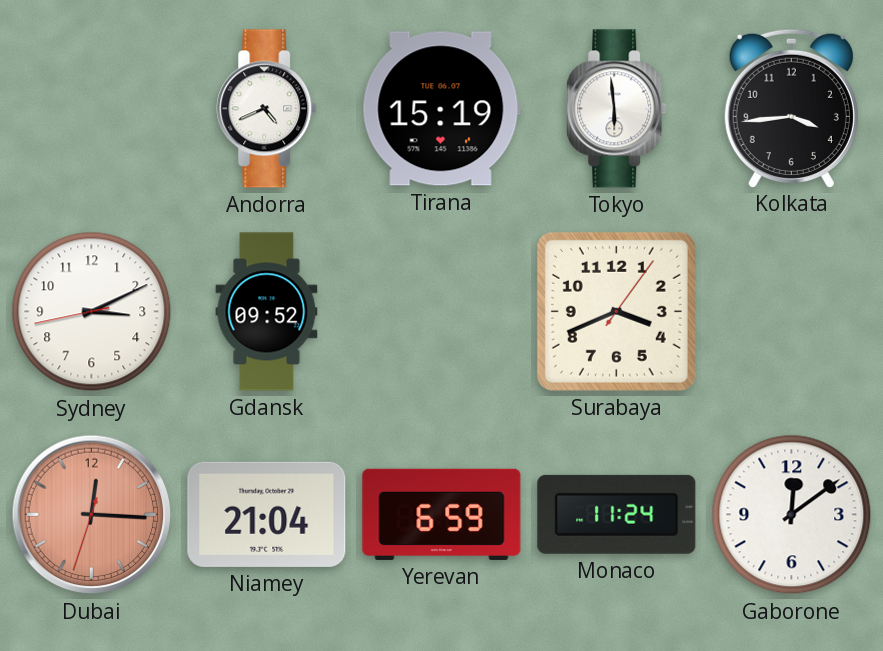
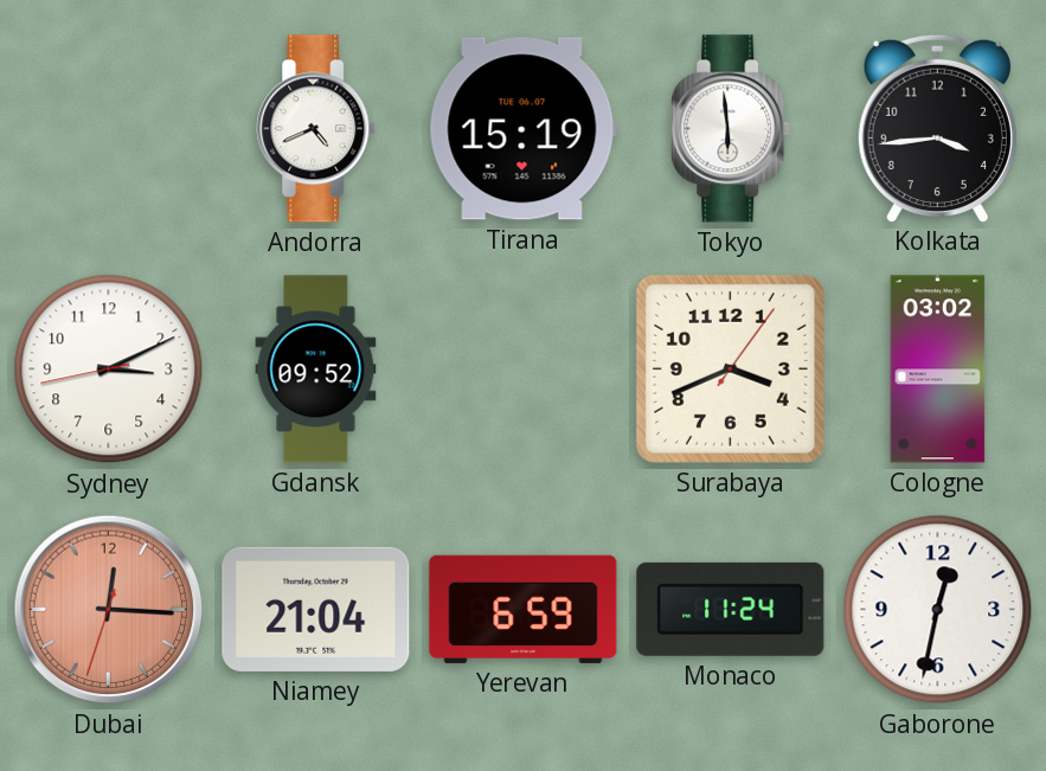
Cologne: none -> 03:02 (938, 370)
Gaborone: 12:09 -> 12:32 (938, 610)
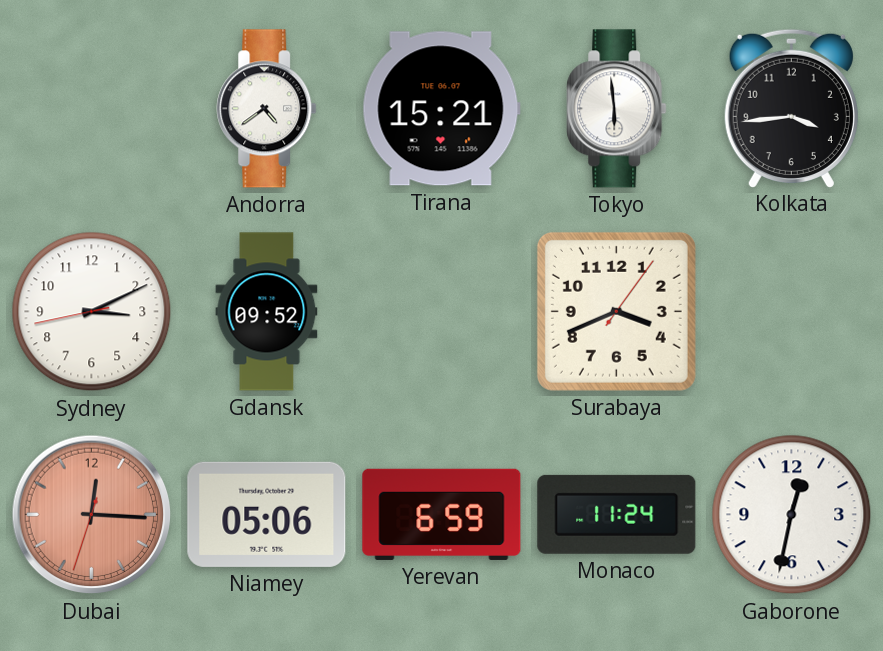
Andorra: 4:41 -> 4:39 (267, 109)
Tirana: 15:19 -> 15:21 (441, 109)
Cologne: 03:02 -> none (938, 370)
Niamey: 21:04 -> 05:06 (267, 514)
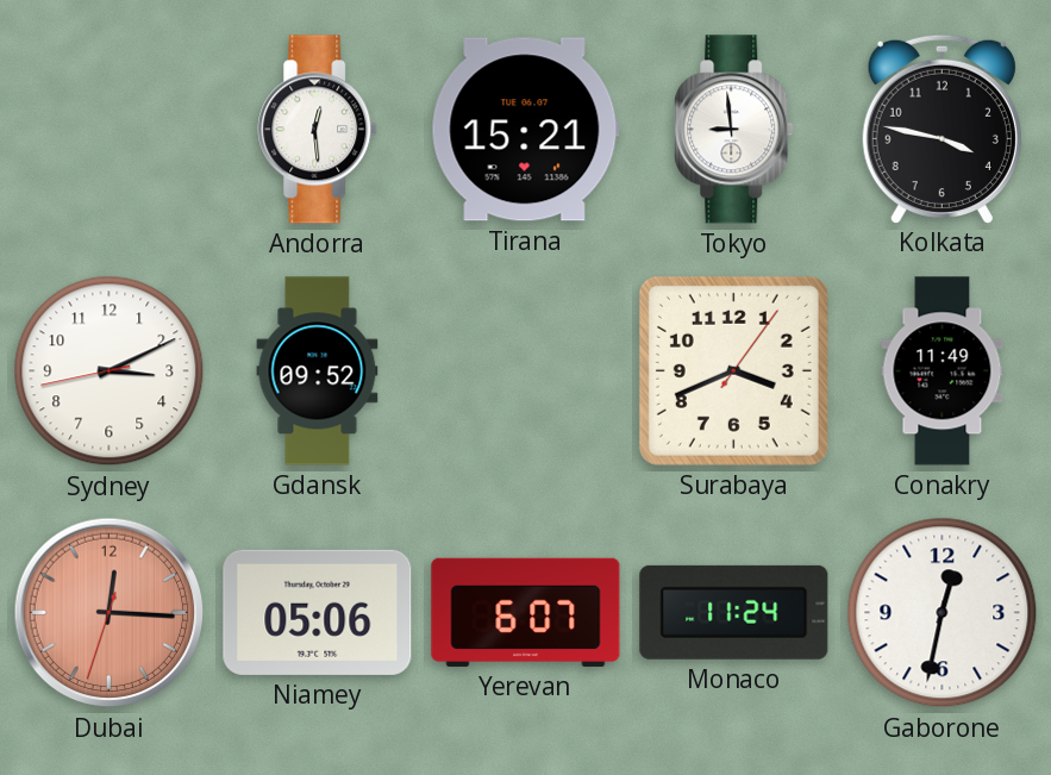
Andorra: 4:39 -> 12:29 (318, 130)
Tokyo: 5:59 -> 8:59 (734, 130)
Kolkata: 3:44 -> 3:47 (941, 129)
Conakry: none -> 11:49 (943, 371)
Yerevan: 6:59 -> 6:07 (526, 612)
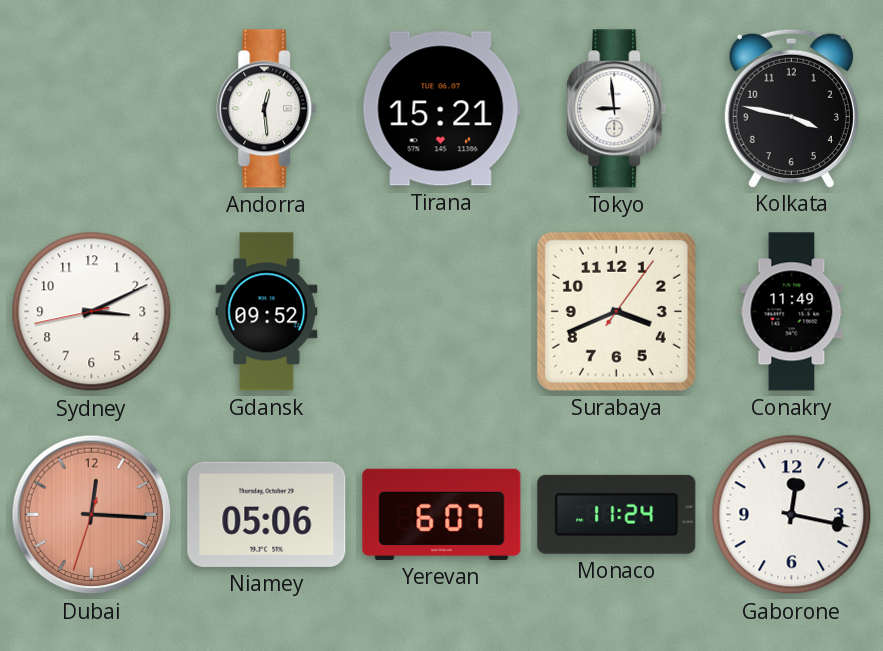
Gaborone: 12:32 -> 12:17 (792, 515)
